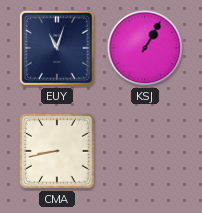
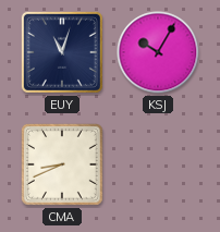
KSJ: 1:05 -> 10:05 (158, 52)
CMA: 8:43 -> 8:41 (62, 164)
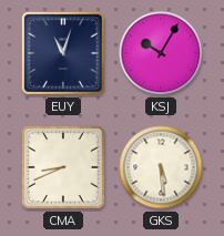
GKS: none -> 5:29 (161, 167)
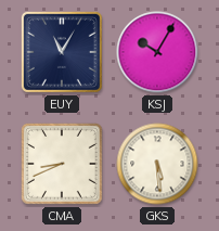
EUY: 11:03 -> 11:05 (62, 52)
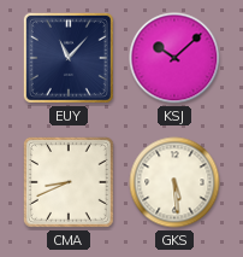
EUY: 11:05 -> 11:07 (69, 58)
KSJ: 10:05 -> 10:08 (174, 58)
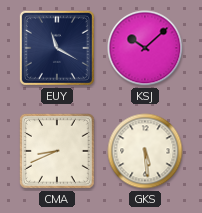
EUY: 11:07 -> 11:20 (57, 48)
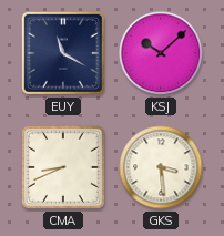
GKS: 5:29 -> 3:29 (161, 167)
